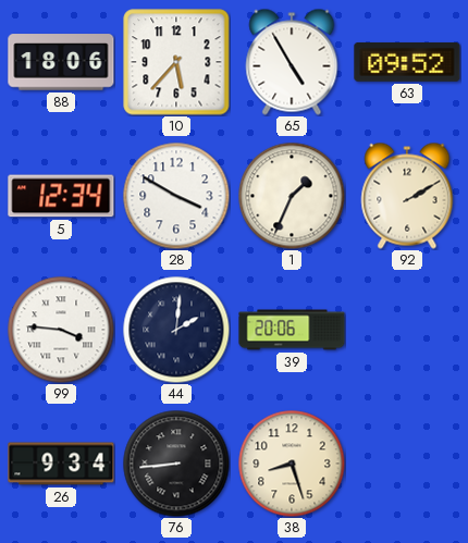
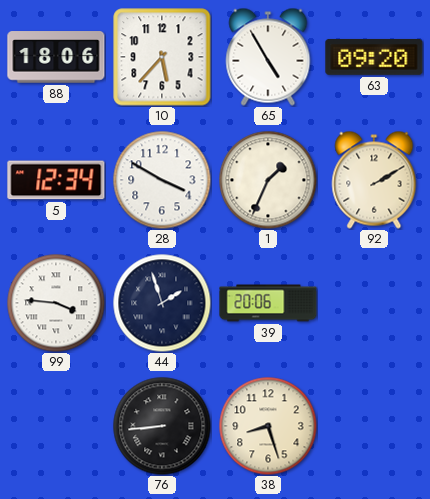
63: 09:52 -> 09:20 (374, 57)
44: 2:01 -> 1:57 (162, 303)
26: 9:34 -> none (61, 464)
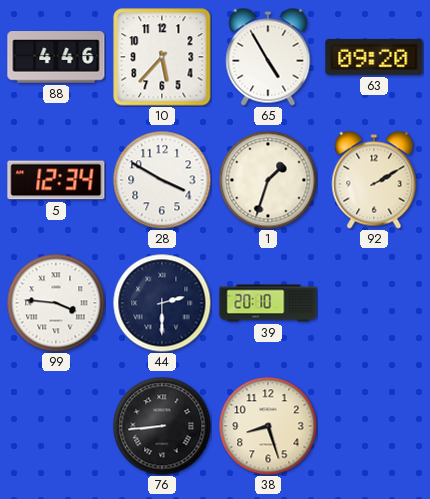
88: 18:06 -> 4:46 (56, 57)
1: 1:34 -> 1:33 (268, 180)
44: 1:57 -> 2:30 (162, 303)
39: 20:06 -> 20:10 (268, 303)
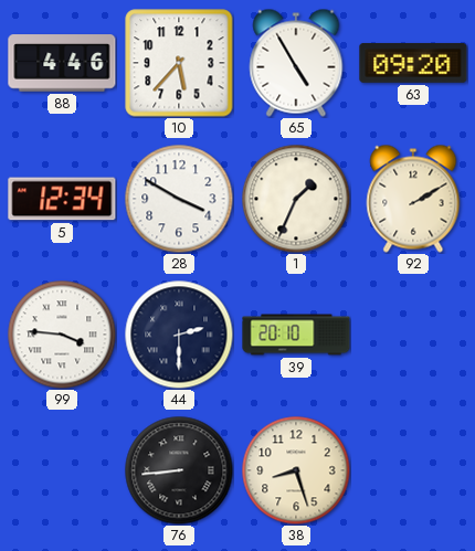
1: 1:33 -> 1:34 (296, 199)
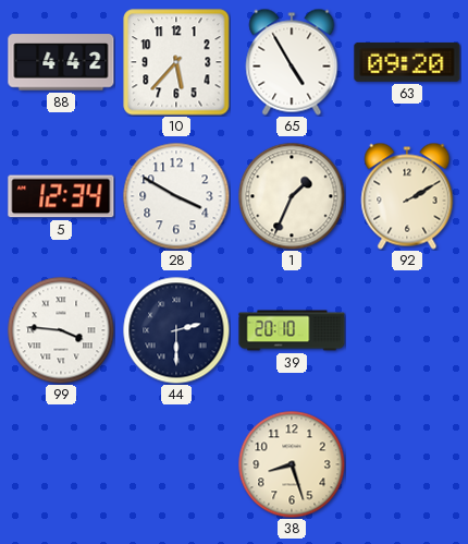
88: 4:46 -> 4:42 (61, 62)
76: 8:44 -> none (179, 470)
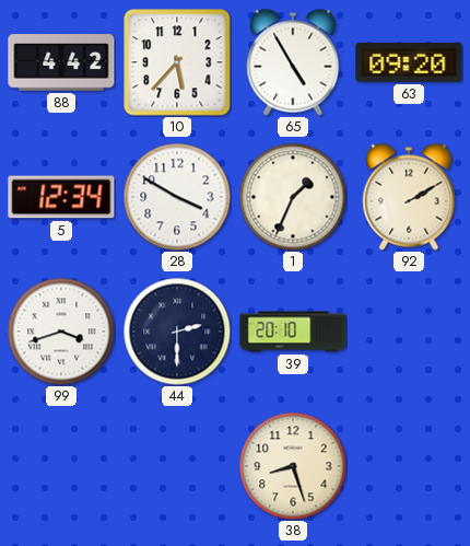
99: 3:46 -> 3:42 (61, 332)
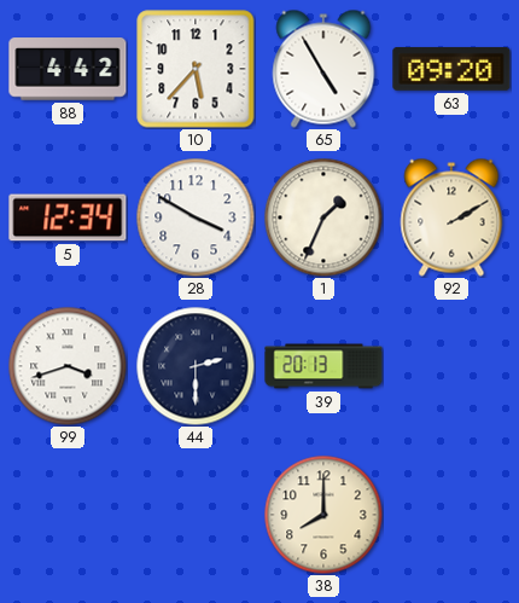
39: 20:10 -> 20:13 (323, 366)
38: 8:27 -> 8:00 (323, 515)
